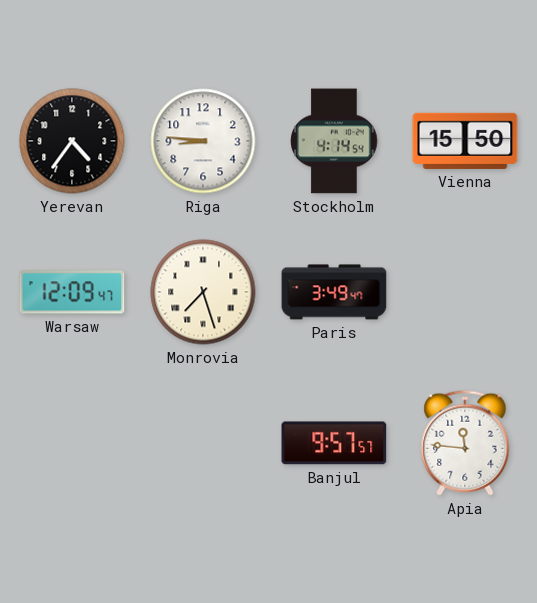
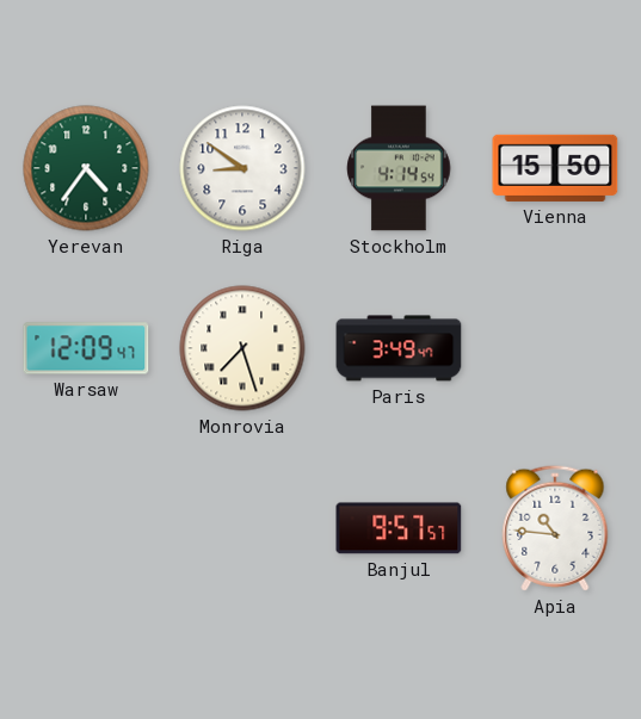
Yerevan dial: black -> green (86, 168)
Riga: 8:46 -> 8:51 (242, 168)
Apia: 11:46 -> 10:46 (555, 528)
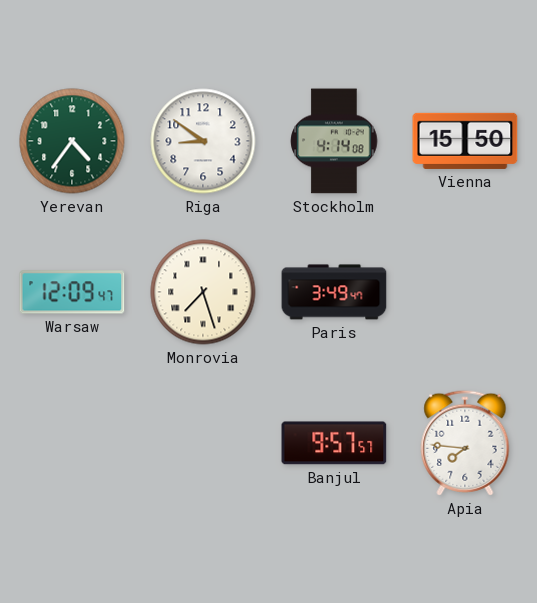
Stockholm: 4:14:54 -> 4:14:08 (334, 141)
Apia: 10:46 -> 7:46 (465, 443)
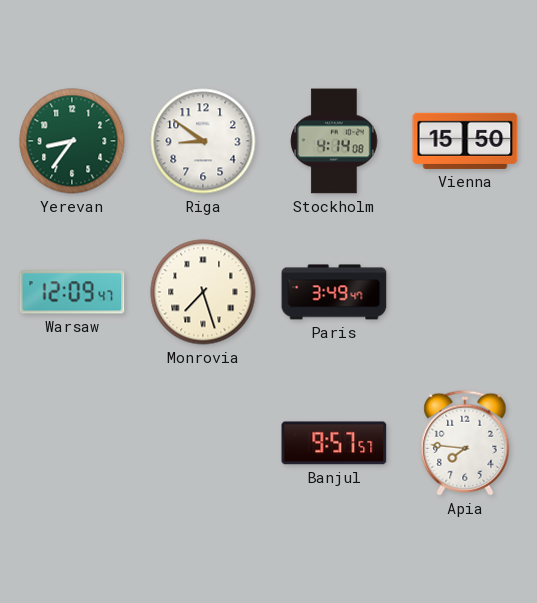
Yerevan: 4:36 -> 8:36 (72, 141)
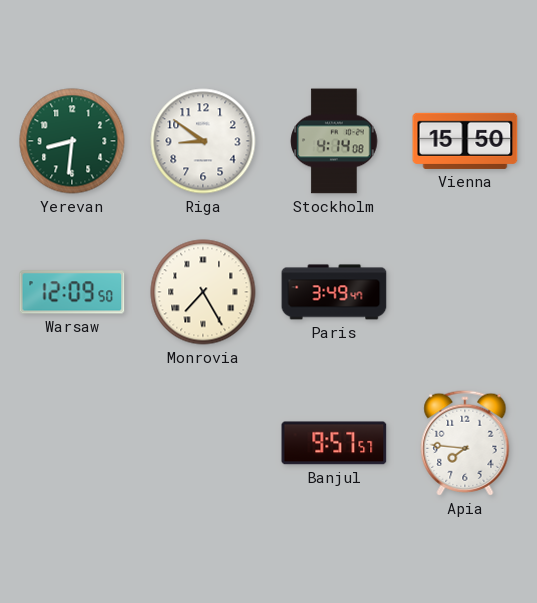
Yerevan: 8:36 -> 8:31 (72, 141)
Warsaw: 12:09:47 -> 12:09:50 (72, 292)
Monrovia: 7:27 -> 7:25 (203, 292)
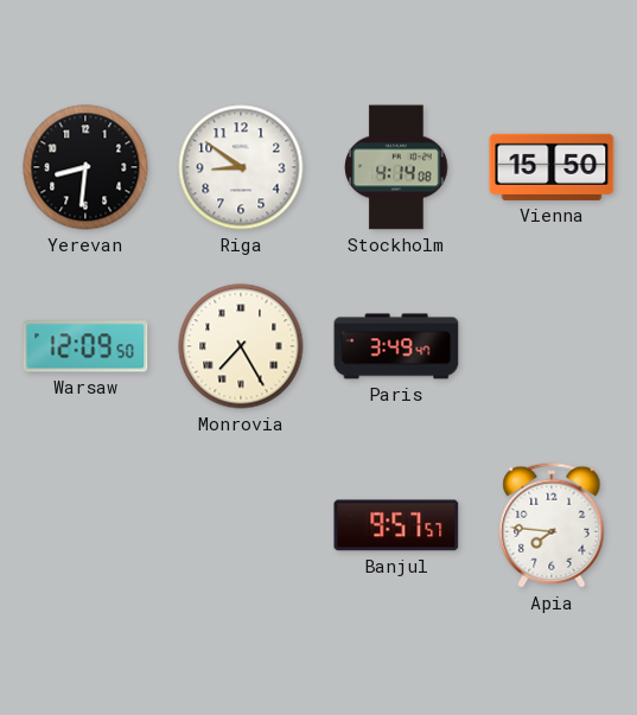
Yerevan dial: green -> black (85, 167)
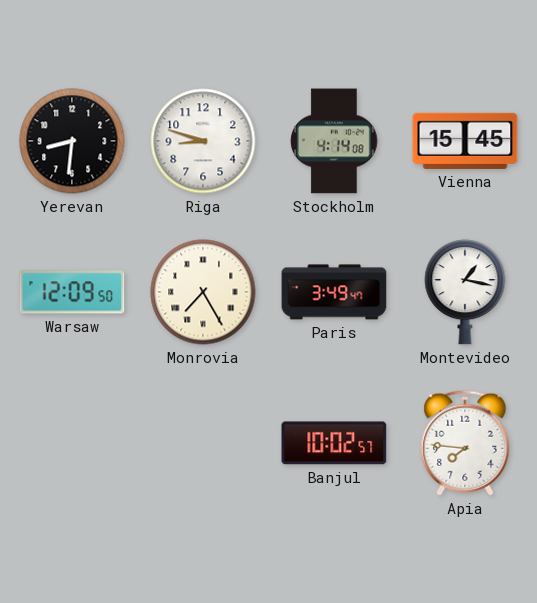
Riga: 8:51 -> 8:48 (203, 141)
Vienna: 15:50 -> 15:45 (465, 141)
Montevideo: none -> 1:17 (465, 292)
Banjul: 9:57 -> 10:02 (334, 443)
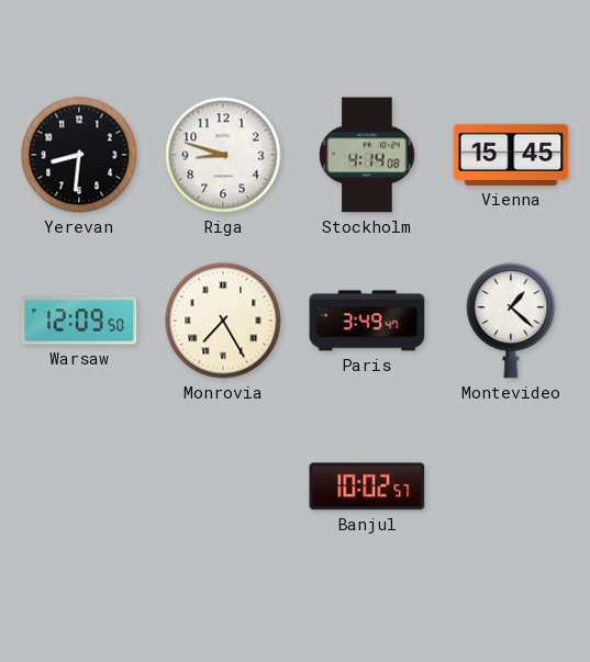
Montevideo: 1:17 -> 1:22 (511, 321)
Apia: 7:46 -> none (465, 443)
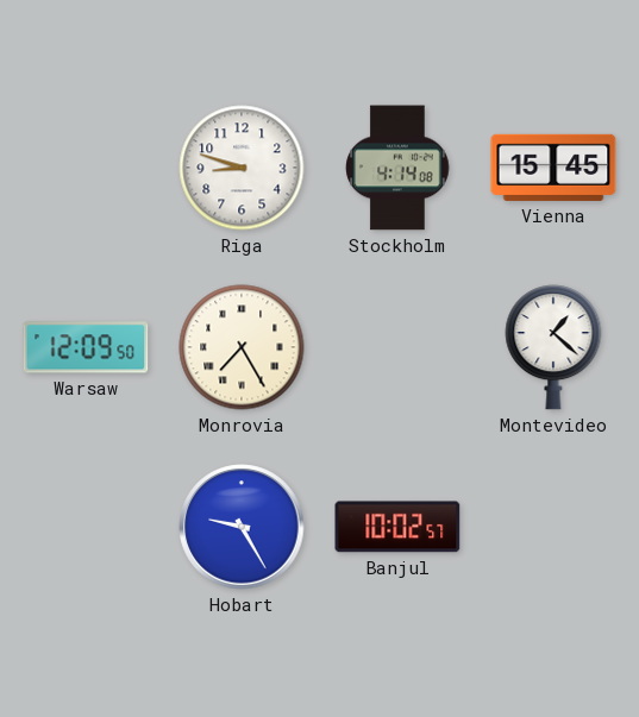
Yerevan: 8:31 -> none (79, 155)
Paris: 3:49 -> none (367, 321)
Hobart: none -> 9:25 (242, 527)
